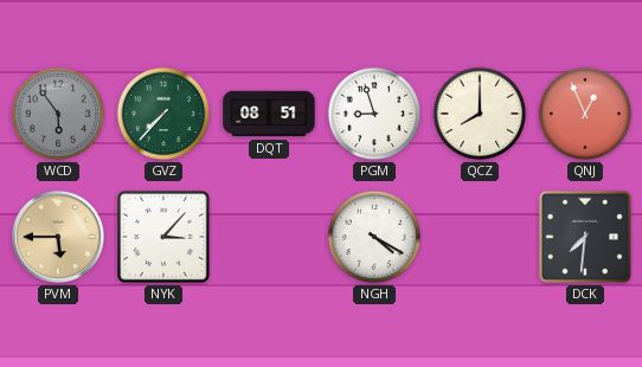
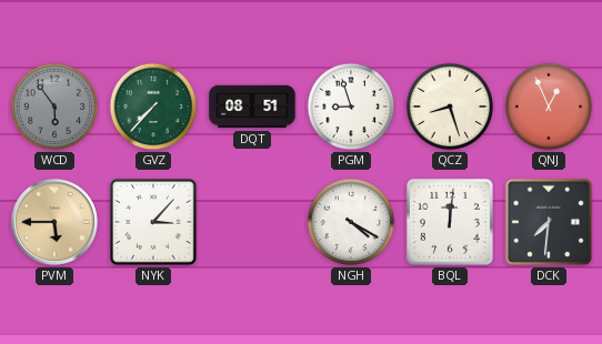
QCZ: 8:00 -> 8:27 (450, 107)
BQL: none -> 12:01 (450, 222)
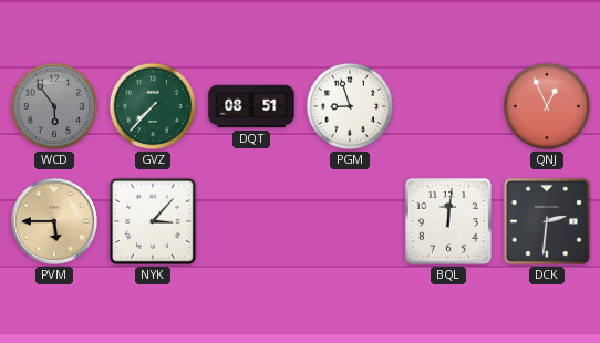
QCZ: 8:27 -> none (450, 107)
NGH: 4:20 -> none (351, 222)
DCK: 7:31 -> 2:31 (547, 221)
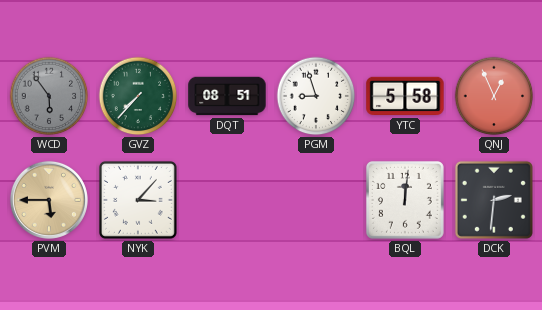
YTC: none -> 5:58 (405, 96)
